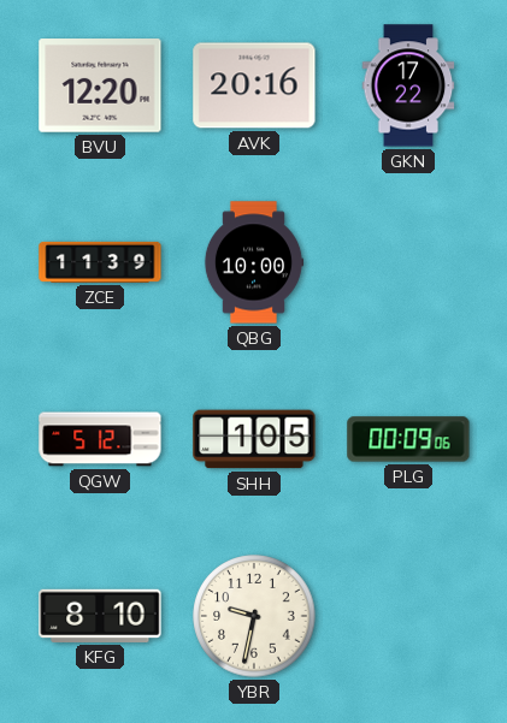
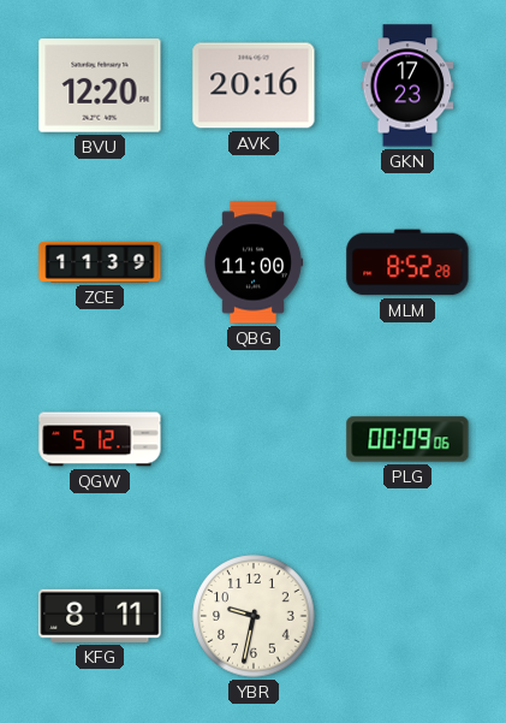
GKN: 17:22 -> 17:23 (407, 85)
QBG: 10:00 -> 11:00 (254, 262)
MLM: none -> 8:52 (407, 262)
SHH: 1:05 -> none (254, 439)
KFG: 8:10 -> 8:11 (100, 616)
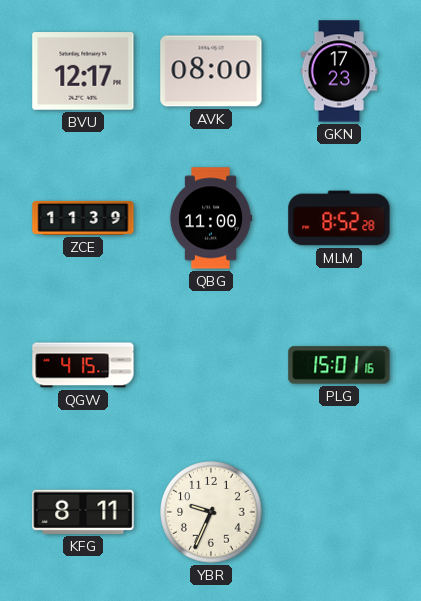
BVU: 12:20 -> 12:17 (83, 71)
AVK: 20:16 -> 08:00 (211, 71)
QGW: 5:12 -> 4:15 (83, 365)
PLG: 00:09 -> 15:01 (339, 365)
YBR: 9:32 -> 9:34 (211, 512)
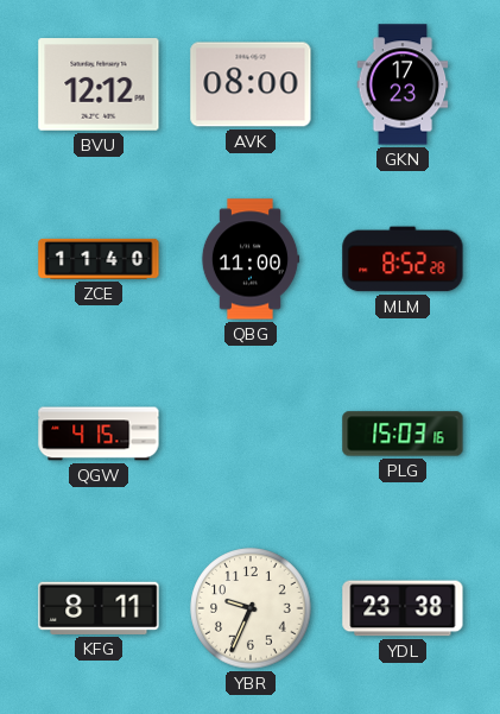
BVU: 12:17 -> 12:12 (99, 84)
ZCE: 11:39 -> 11:40 (99, 259)
PLG: 15:01 -> 15:03 (403, 434)
YDL: none -> 23:38 (403, 608)
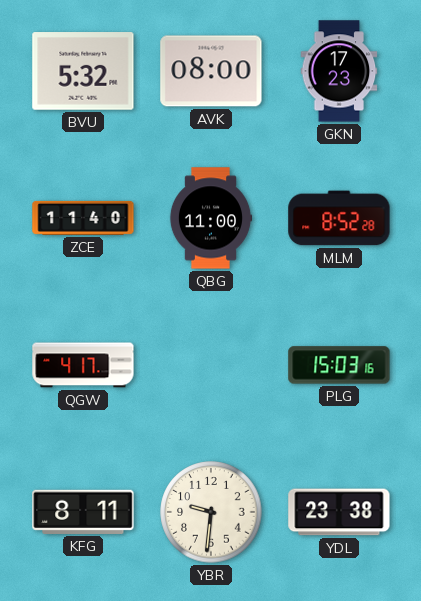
BVU: 12:12 -> 5:32 (83, 71)
QGW: 4:15 -> 4:17 (83, 365)
YBR: 9:34 -> 9:31 (211, 512)
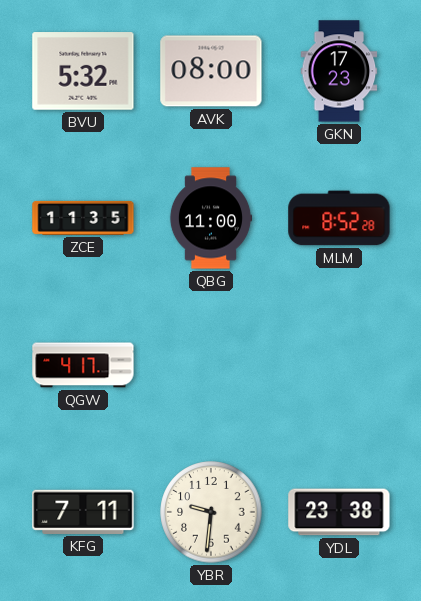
ZCE: 11:40 -> 11:35 (83, 218)
PLG: 15:03 -> none (339, 365)
KFG: 8:11 -> 7:11 (83, 512)
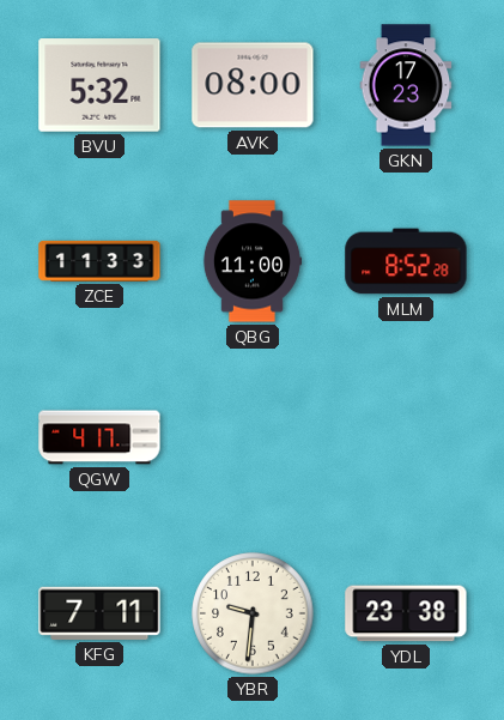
ZCE: 11:35 -> 11:33 (99, 261)
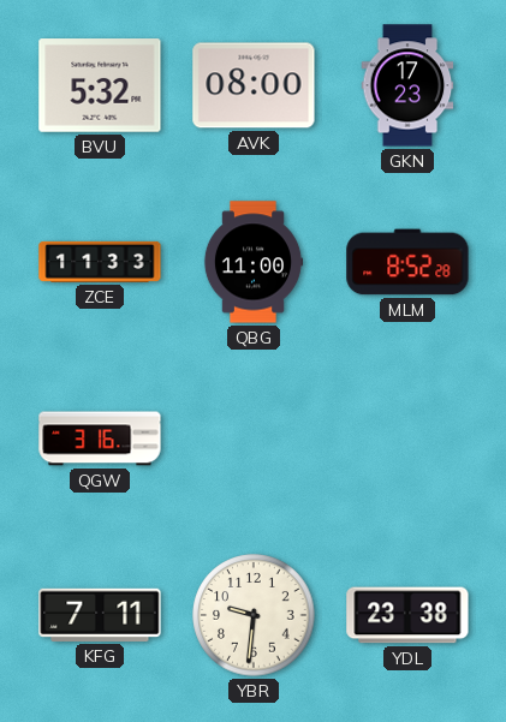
QGW: 4:17 -> 3:16 (100, 438)
